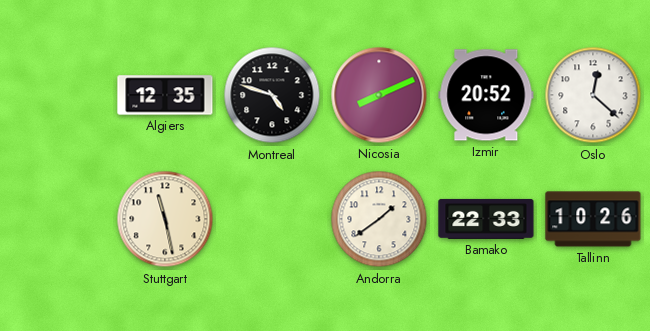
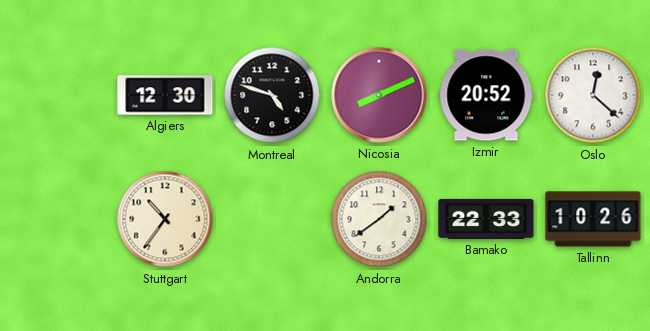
Algiers: 12:35 -> 12:30 (165, 95)
Stuttgart: 11:28 -> 10:36 (165, 219)
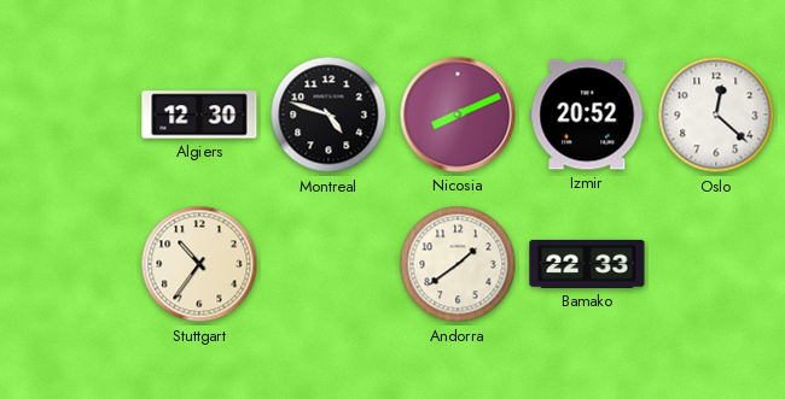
Tallinn: 10:26 -> none (593, 219)
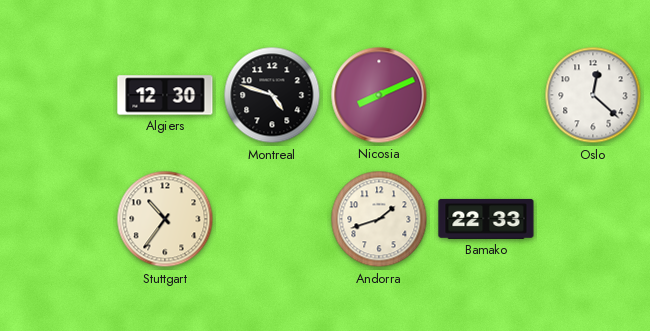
Izmir: 20:52 -> none (587, 115)
Andorra: 1:39 -> 1:42 (379, 219)
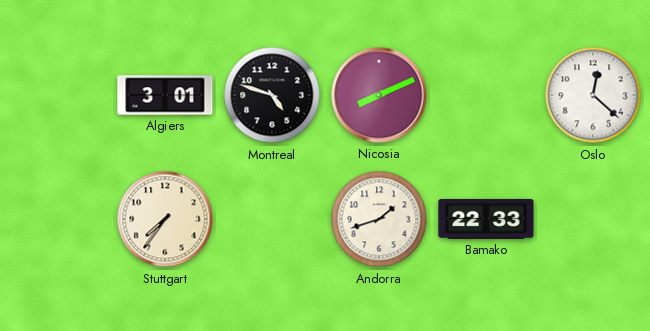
Algiers: 12:30 -> 3:01 (165, 95)
Stuttgart: 10:36 -> 7:36 (165, 219)
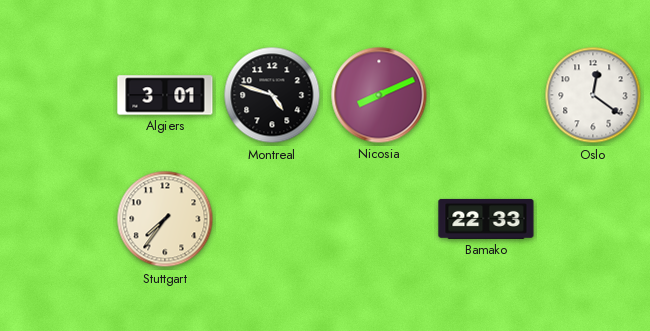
Oslo: 12:22 -> 12:21 (593, 95)
Andorra: 1:42 -> none (379, 219)
